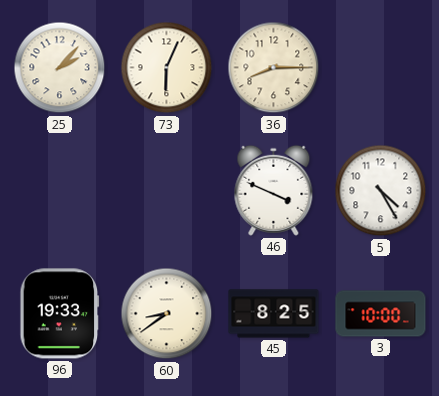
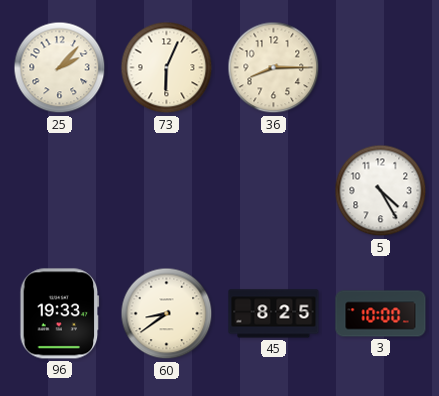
46: 3:49 -> none (274, 190)
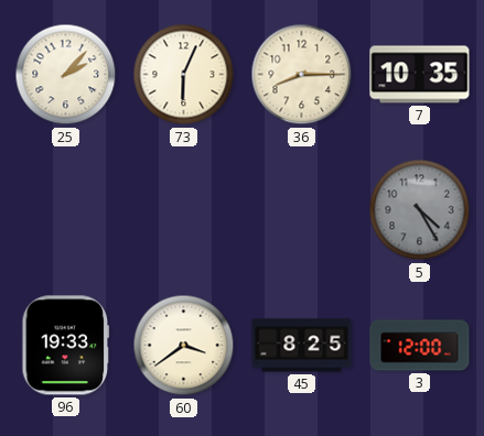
7: none -> 10:35 (420, 75)
5 dial: white -> grey (420, 210)
60: 8:39 -> 3:39 (184, 346)
3: 10:00 -> 12:00 (420, 346)
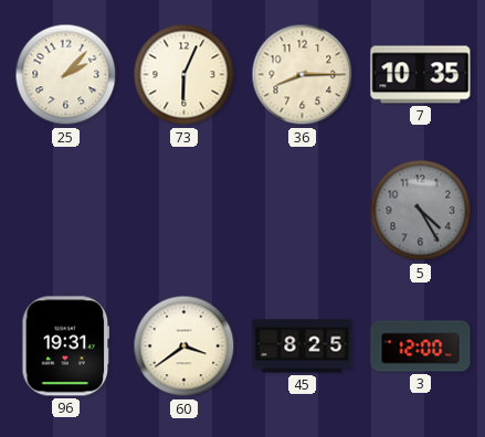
96: 19:33 -> 19:31 (66, 347)
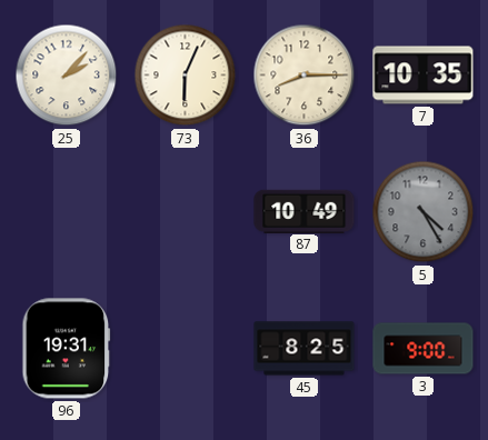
87: none -> 10:49 (305, 211)
60: 3:39 -> none (184, 347)
3: 12:00 -> 9:00 (424, 349)
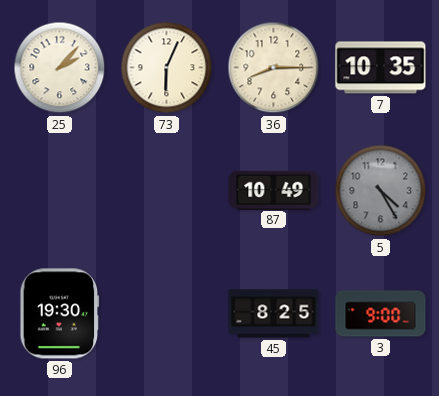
96: 19:31 -> 19:30 (60, 314)
